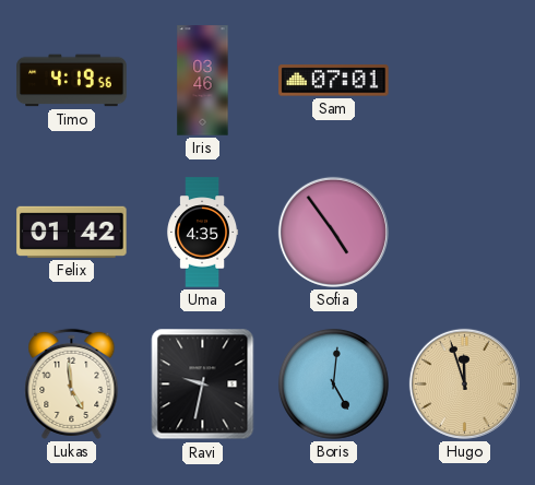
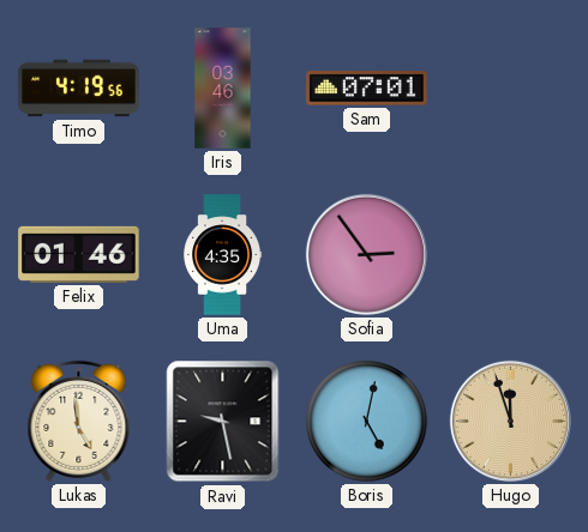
Felix: 01:42 -> 01:46 (79, 254)
Sofia: 4:54 -> 2:54 (366, 254)
Ravi: 9:32 -> 9:28 (223, 422)
Boris: 5:01 -> 5:02 (366, 421)
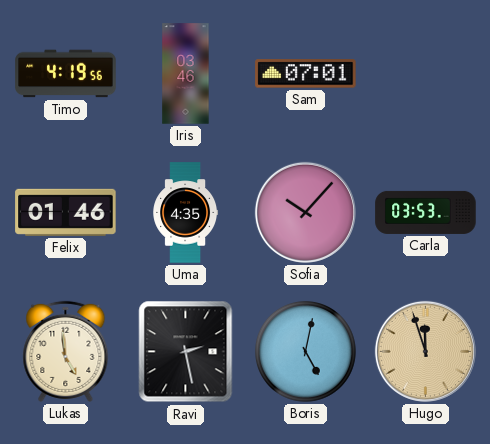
Sofia: 2:54 -> 10:07 (305, 212)
Carla: none -> 03:53 (426, 212)
Ravi: 9:28 -> 2:28 (186, 352)
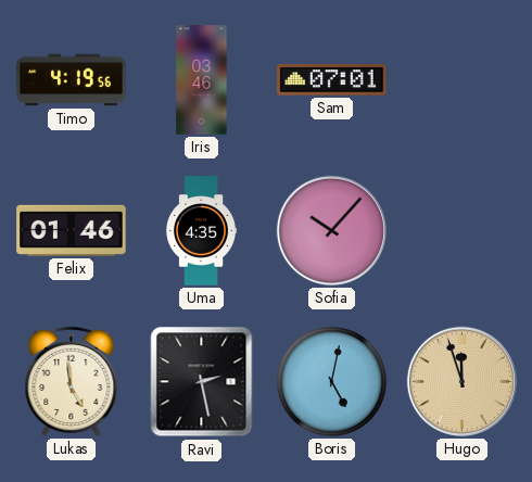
Carla: 03:53 -> none (426, 212)
